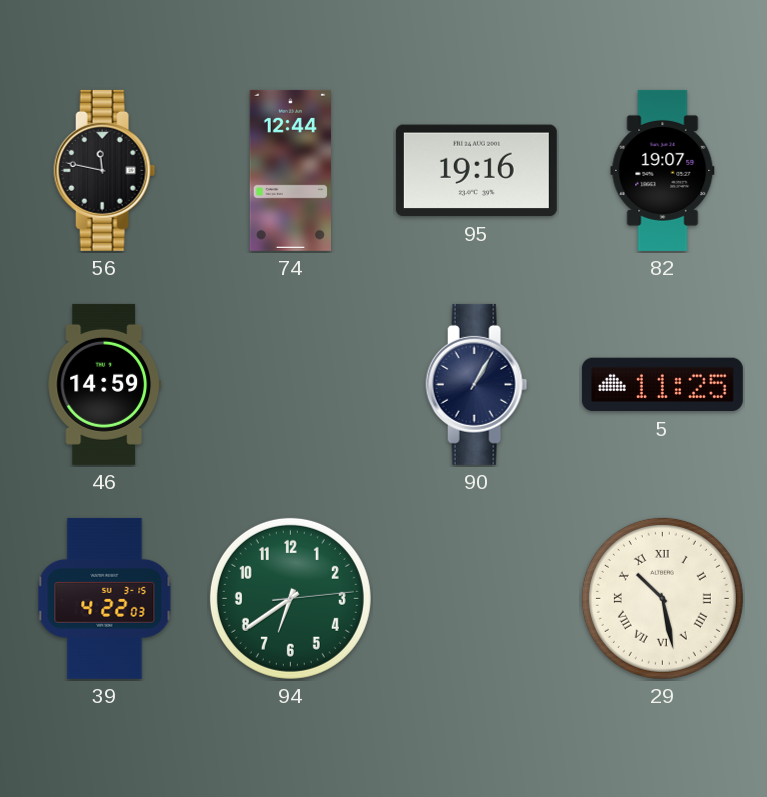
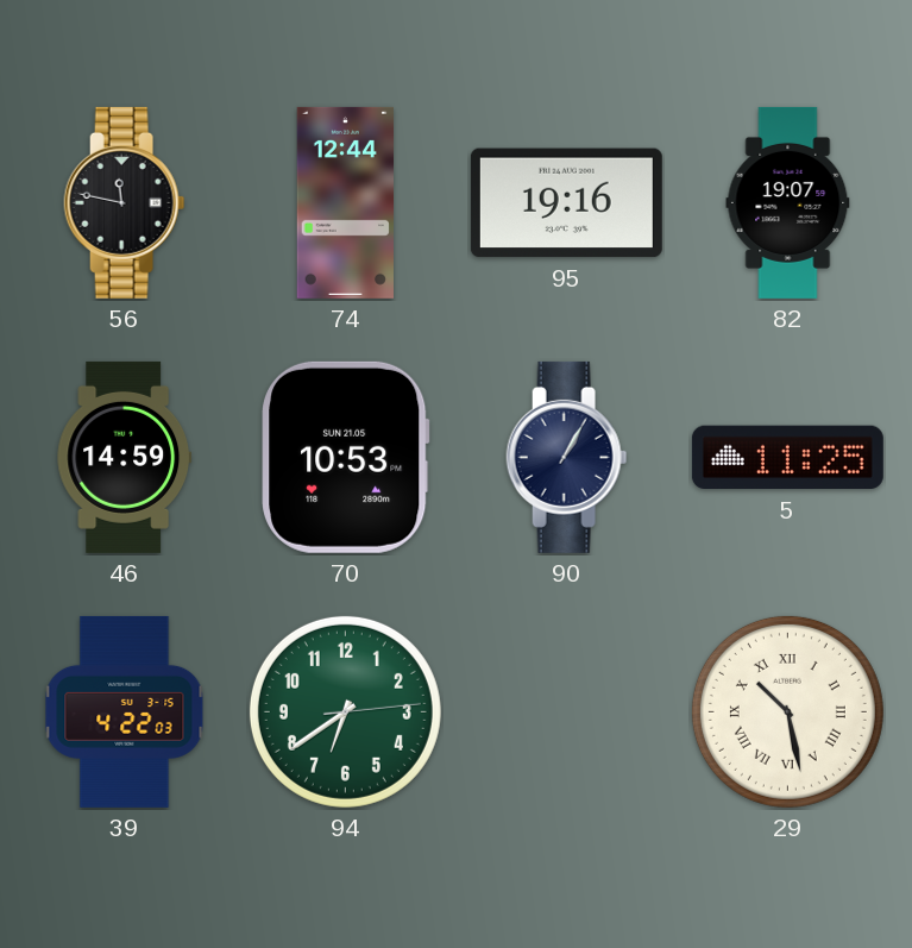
70: none -> 10:53 (346, 457)
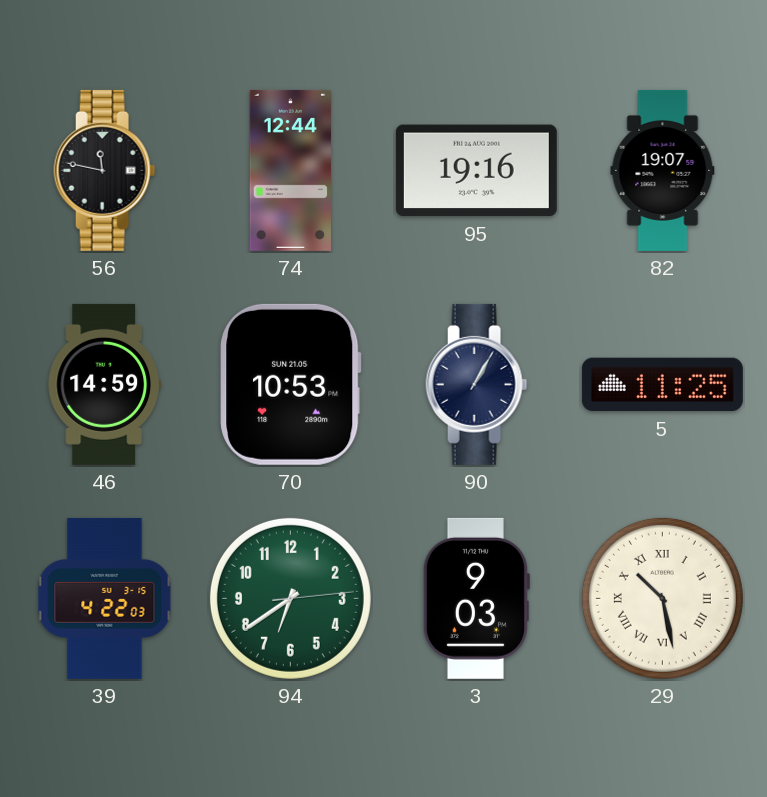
3: none -> 9:03 (476, 598)
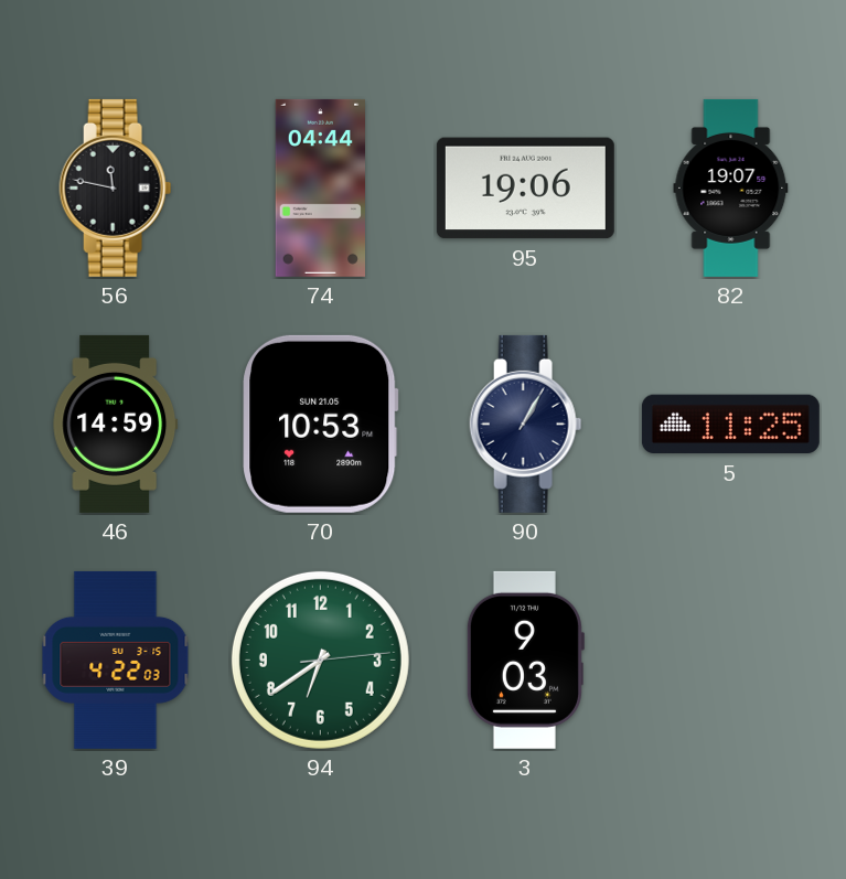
74: 12:44 -> 04:44 (320, 187)
95: 19:16 -> 19:06 (525, 189)
29: 10:28 -> none (662, 598)
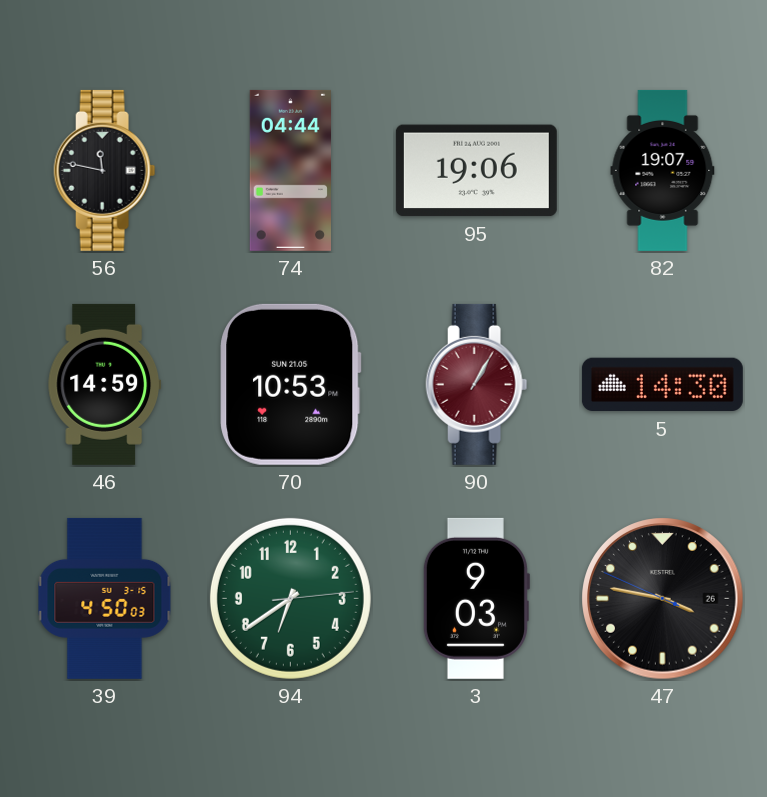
90 dial: navy -> burgundy (477, 384)
5: 11:25 -> 14:30 (662, 385)
39: 4:22 -> 4:50 (105, 598)
47: none -> 3:46 (663, 599)
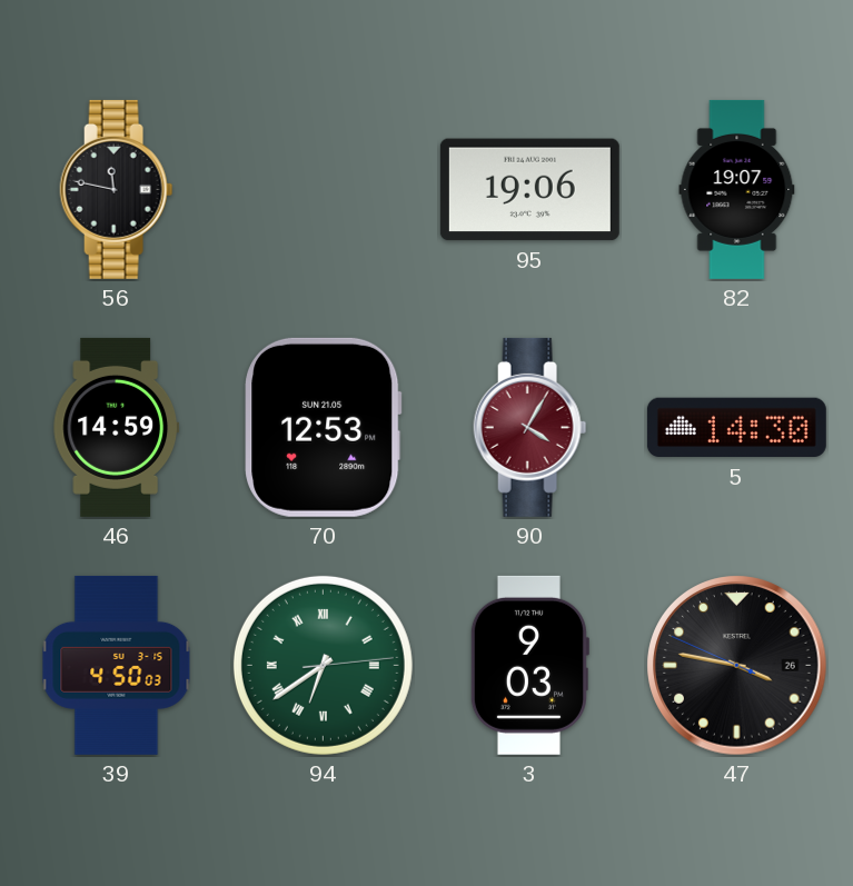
74: 04:44 -> none (290, 170)
70: 10:53 -> 12:53 (324, 427)
90: 1:05 -> 4:05 (530, 427)
94 numerals: Arabic -> Roman (323, 665)
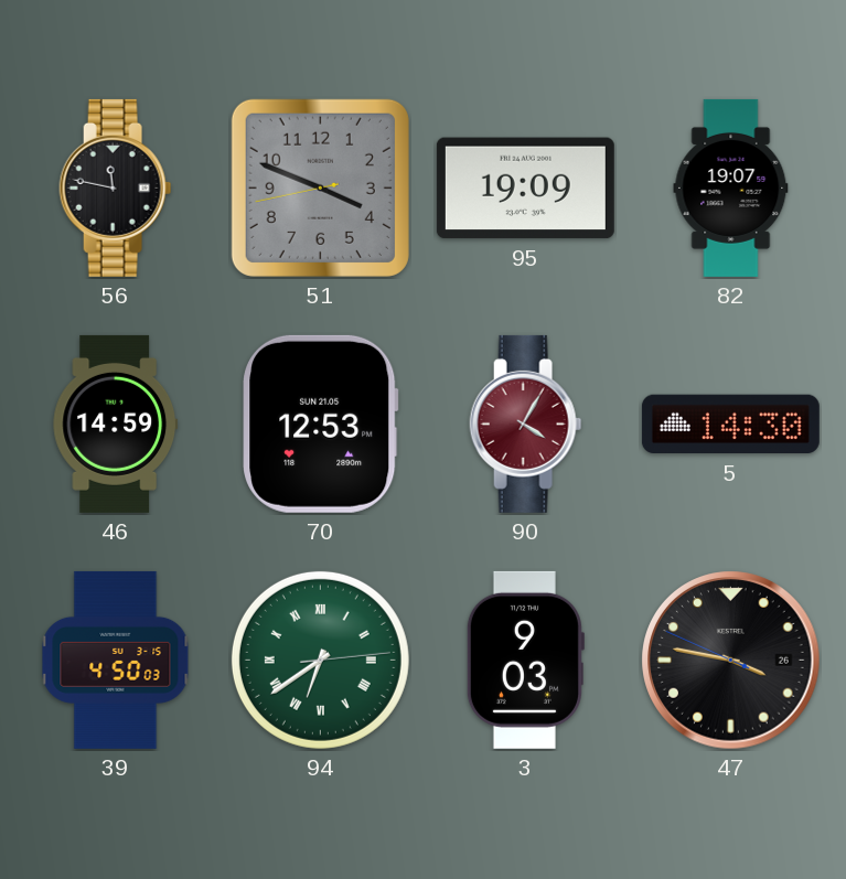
51: none -> 3:48 (320, 187)
95: 19:06 -> 19:09 (525, 189)
